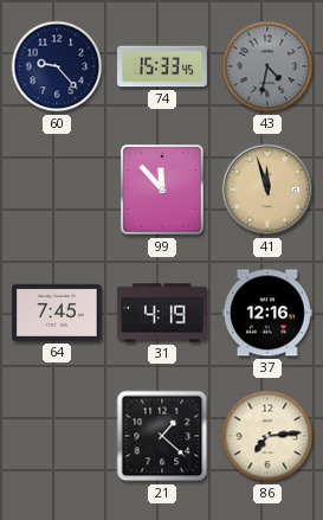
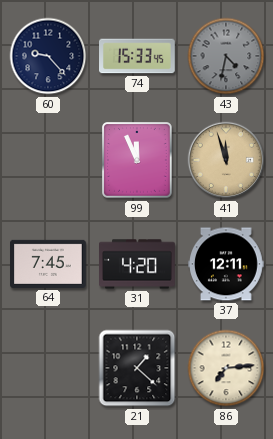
99: 11:53 -> 11:56 (138, 161)
31: 4:19 -> 4:20 (137, 264)
37: 12:16 -> 12:11 (227, 264)
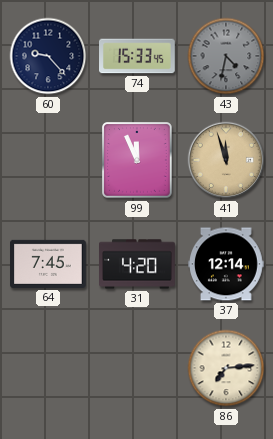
37: 12:11 -> 12:14 (227, 264)
21: 1:22 -> none (137, 368)
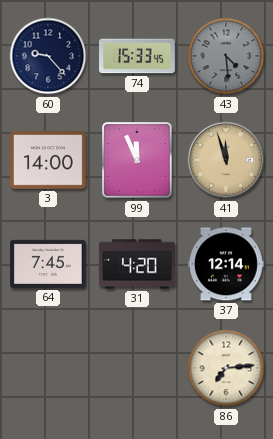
43: 4:32 -> 4:29 (226, 56)
3: none -> 14:00 (49, 161)
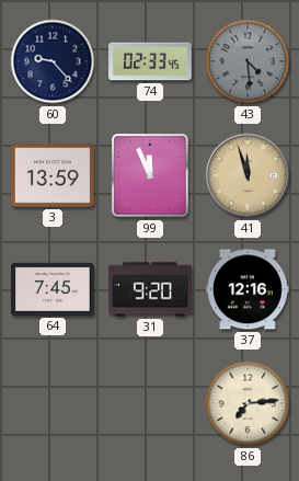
74: 15:33 -> 02:33 (151, 61)
3: 14:00 -> 13:59 (54, 176)
31: 4:20 -> 9:20 (150, 289)
37: 12:14 -> 12:16 (249, 289)
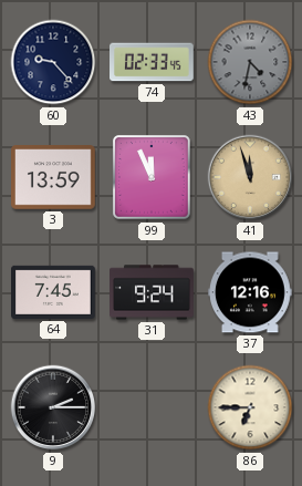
43: 4:29 -> 4:32 (250, 62)
31: 9:20 -> 9:24 (152, 292)
9: none -> 2:15 (53, 407)
86: 7:14 -> 6:45 (250, 407)
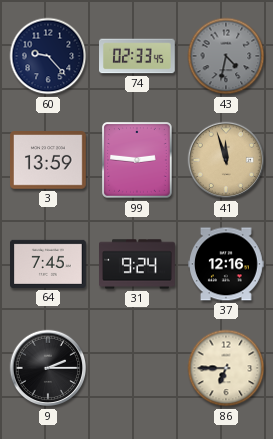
99: 11:56 -> 2:46 (138, 161)
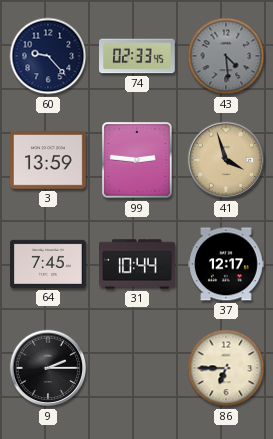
43: 4:32 -> 4:29 (226, 56)
41: 11:57 -> 3:57 (226, 160)
31: 9:24 -> 10:44 (137, 264)
37: 12:16 -> 12:17 (227, 264)
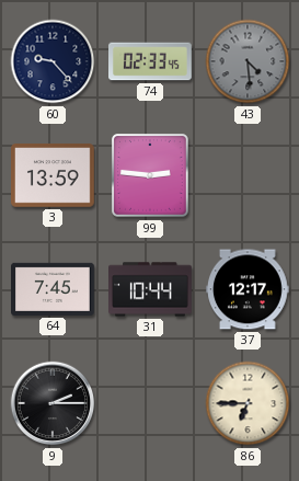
41: 3:57 -> none (226, 160)
